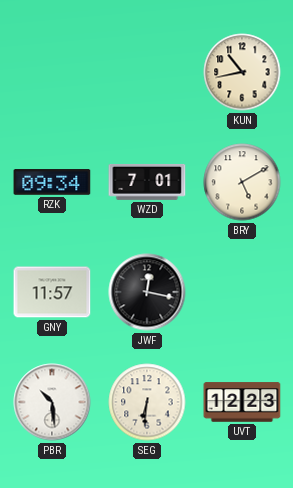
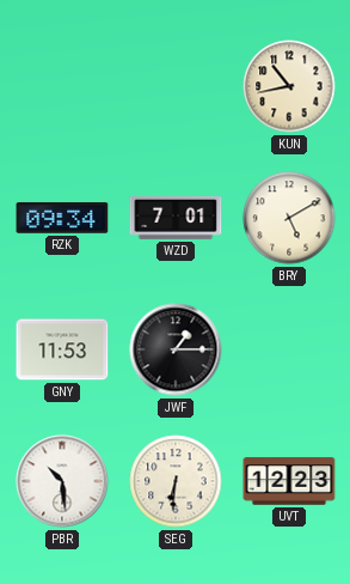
GNY: 11:57 -> 11:53 (62, 349)
JWF: 12:17 -> 1:15 (176, 349)
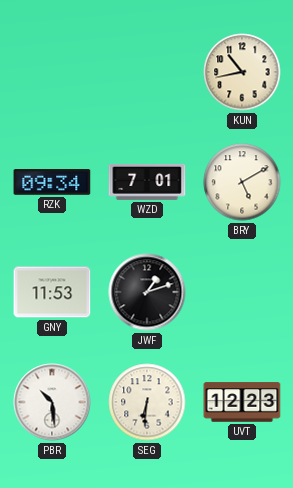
JWF: 1:15 -> 1:12 (147, 292)
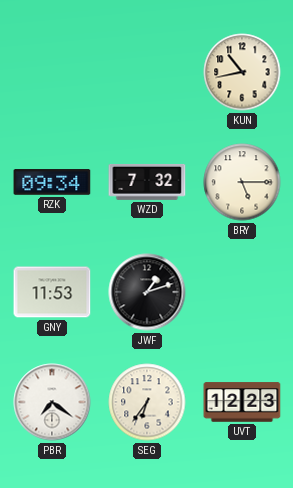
WZD: 7:01 -> 7:32 (147, 182)
BRY: 5:10 -> 5:15 (242, 182)
PBR: 10:29 -> 7:21 (52, 402)
SEG: 6:31 -> 6:36 (147, 402)
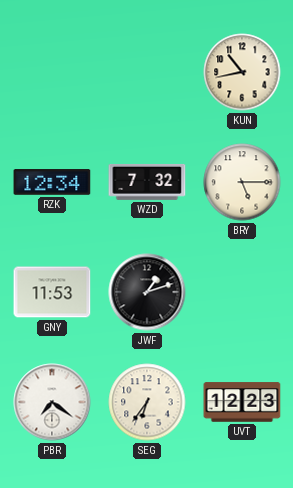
RZK: 09:34 -> 12:34 (52, 182)
